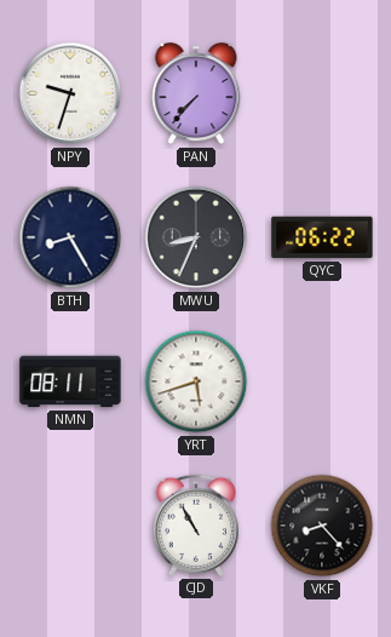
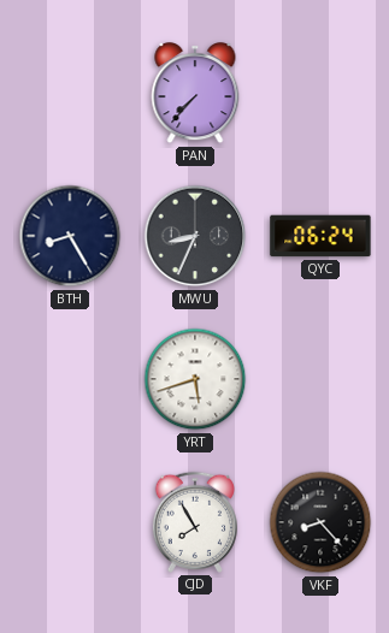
NPY: 9:33 -> none (70, 93)
QYC: 06:22 -> 06:24 (320, 236)
NMN: 08:11 -> none (70, 381)
CJD: 10:55 -> 7:55 (195, 522)
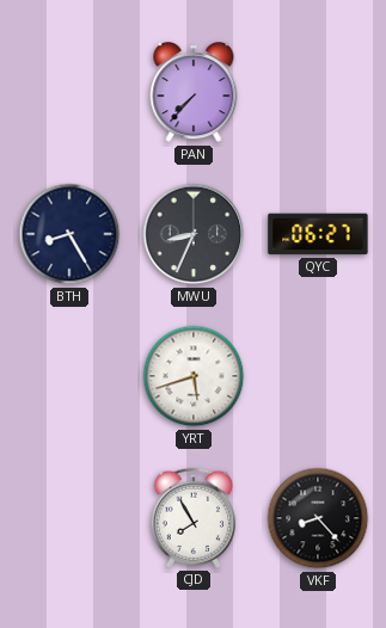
QYC: 06:24 -> 06:27 (318, 234)
